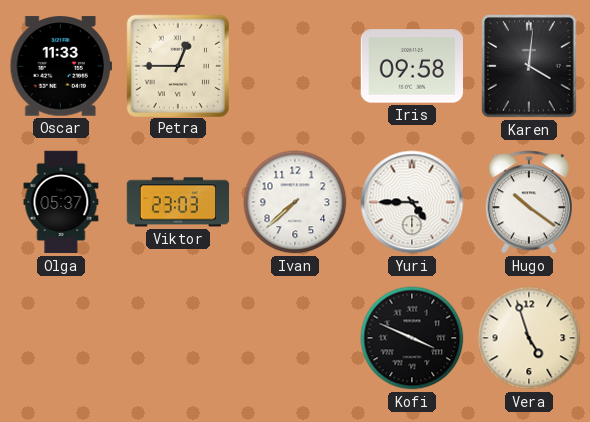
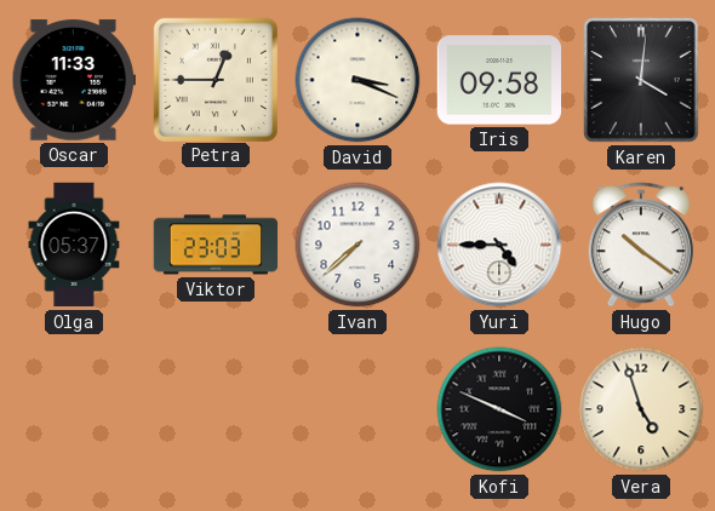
David: none -> 3:19 (358, 80)
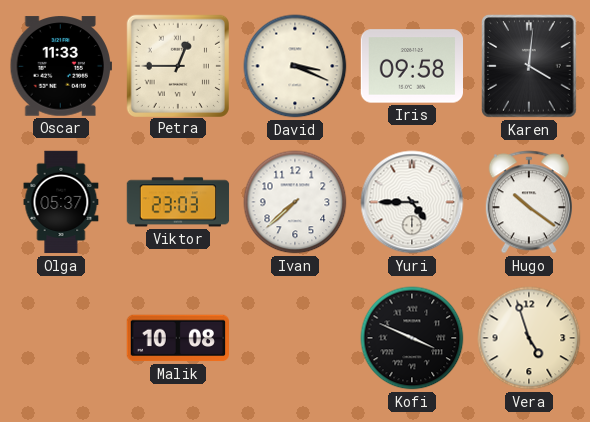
Malik: none -> 10:08 (177, 338)
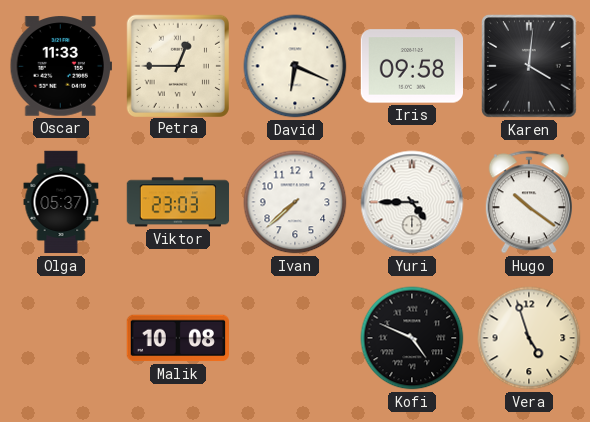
David: 3:19 -> 6:19 (295, 66)
Kofi: 3:49 -> 4:49 (412, 338)
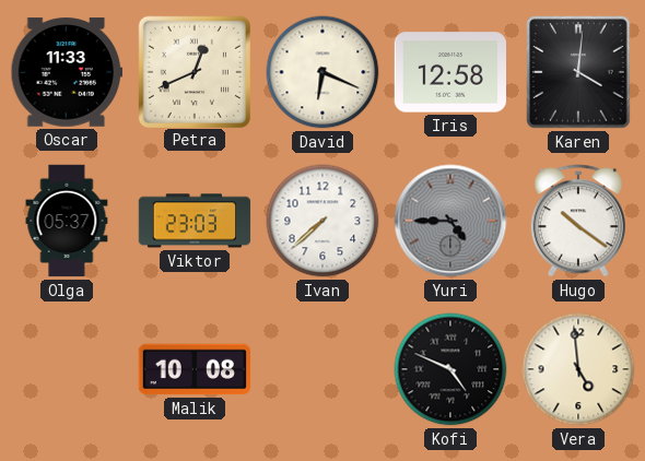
Petra: 12:45 -> 12:41 (193, 71)
Iris: 09:58 -> 12:58 (449, 72)
Yuri dial: white -> grey (450, 221)
Vera: 4:57 -> 4:59 (578, 369)
